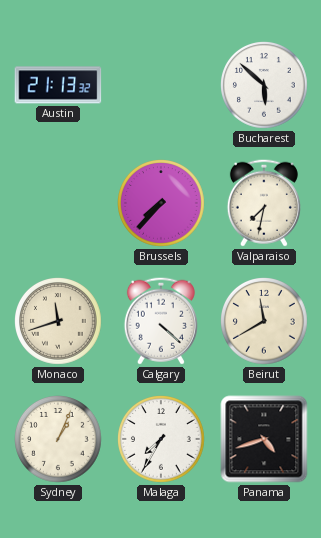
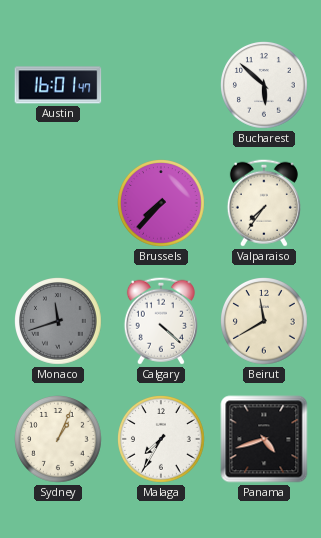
Austin: 21:13 -> 16:01 (58, 85)
Valparaiso: 7:32 -> 7:36 (264, 203)
Monaco dial: cream -> grey (59, 322)
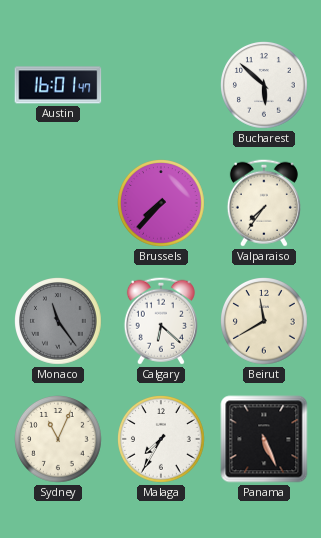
Monaco: 11:42 -> 11:24 (59, 322)
Calgary: 4:22 -> 6:22 (161, 321)
Sydney: 1:04 -> 11:04 (59, 440)
Panama: 4:42 -> 5:26 (264, 439)
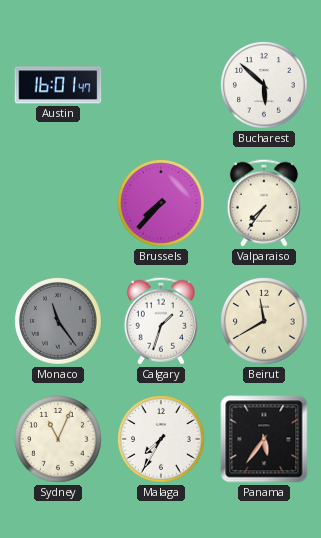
Calgary: 6:22 -> 1:33 (161, 321)
Panama: 5:26 -> 5:36 (264, 439)
